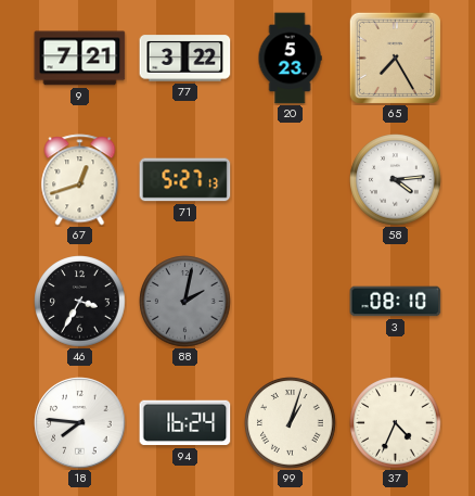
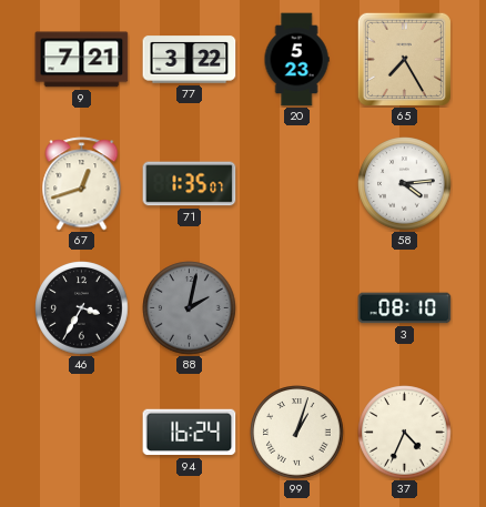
71: 5:27 -> 1:35 (190, 184)
18: 7:46 -> none (80, 423)
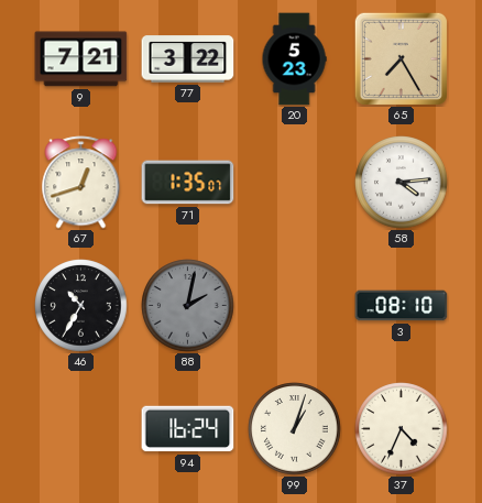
46: 3:35 -> 10:35 (81, 306)
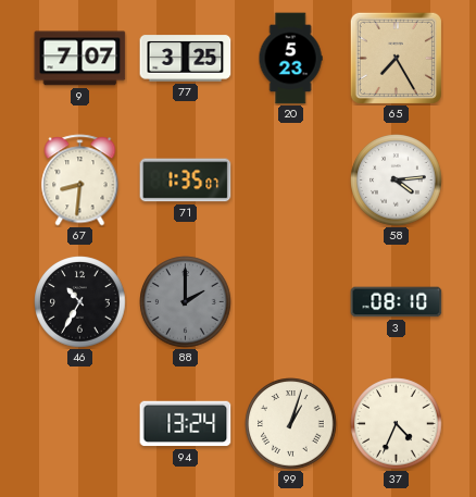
9: 7:21 -> 7:07 (80, 59)
77: 3:22 -> 3:25 (186, 59)
67: 12:42 -> 8:31 (80, 181)
88: 2:02 -> 2:00 (186, 302)
94: 16:24 -> 13:24 (186, 424)
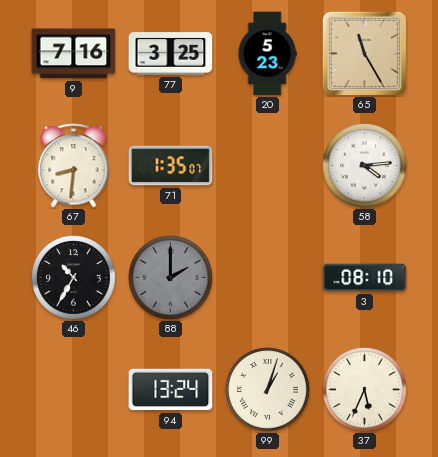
9: 7:07 -> 7:16 (74, 54)
65: 7:25 -> 11:25 (364, 53)
37: 4:34 -> 5:34 (365, 390)
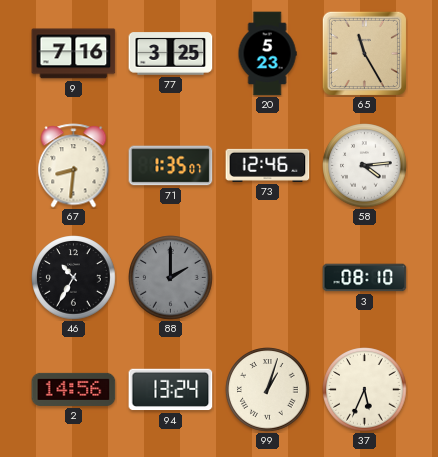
73: none -> 12:46 (268, 165)
2: none -> 14:56 (74, 389)
